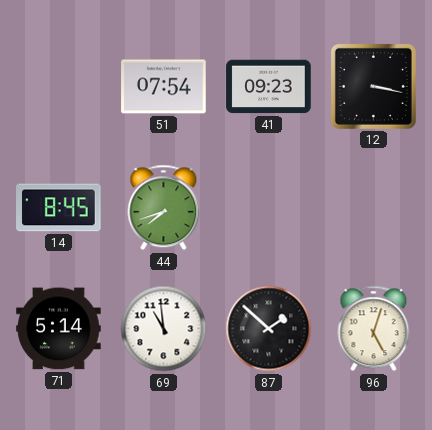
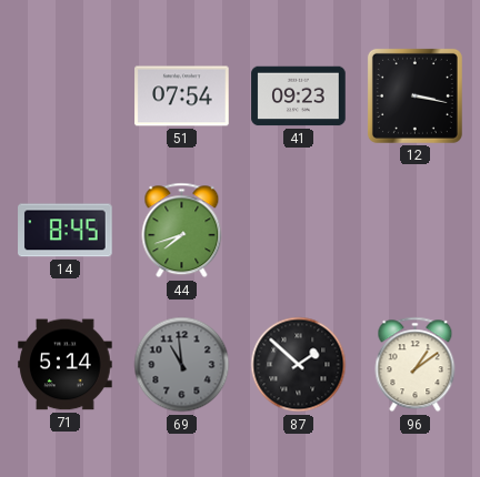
69 dial: white -> grey (182, 365)
96: 5:03 -> 1:09 (416, 365)
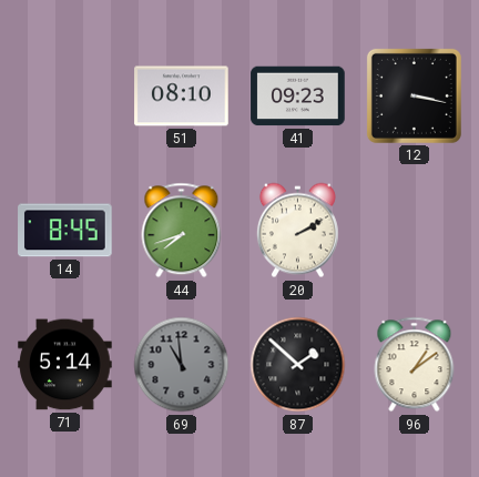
51: 07:54 -> 08:10 (182, 97)
20: none -> 2:10 (297, 231)
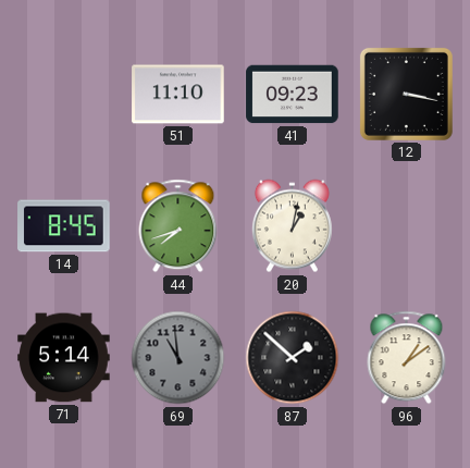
51: 08:10 -> 11:10 (178, 95)
20: 2:10 -> 1:02 (292, 226)
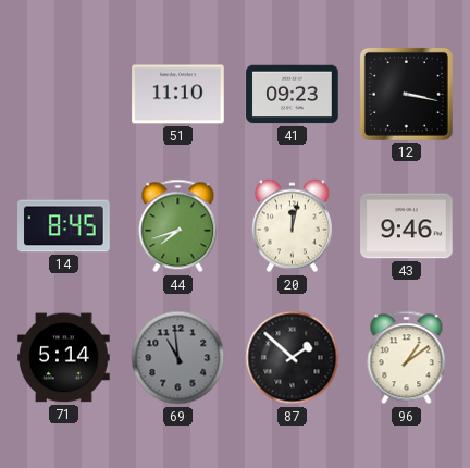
20: 1:02 -> 12:02 (292, 226)
43: none -> 9:46 (407, 226)
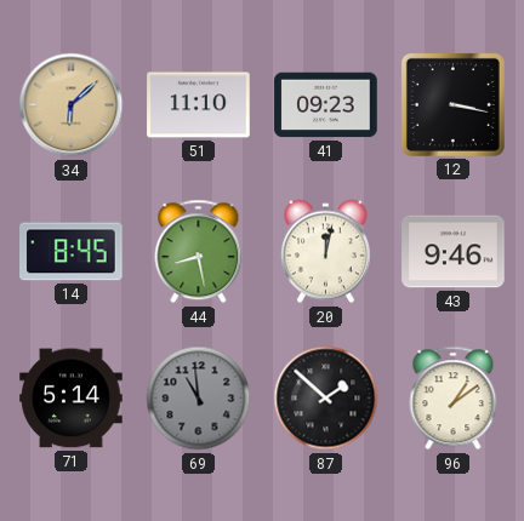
34: none -> 6:08 (72, 105)
44: 7:42 -> 8:28 (199, 252)
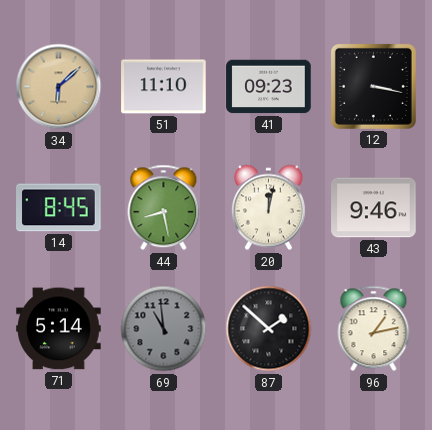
96: 1:09 -> 1:13 (374, 329)
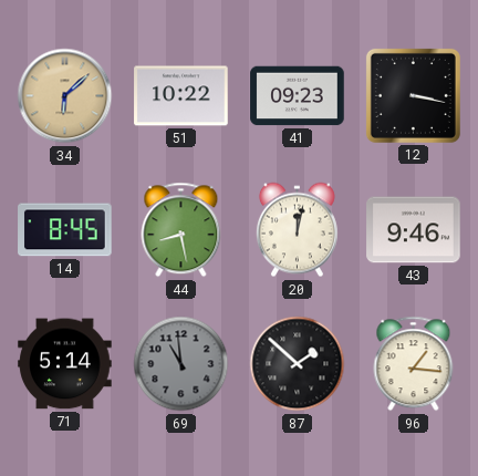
51: 11:10 -> 10:22 (181, 96)
96: 1:13 -> 1:16 (414, 364)
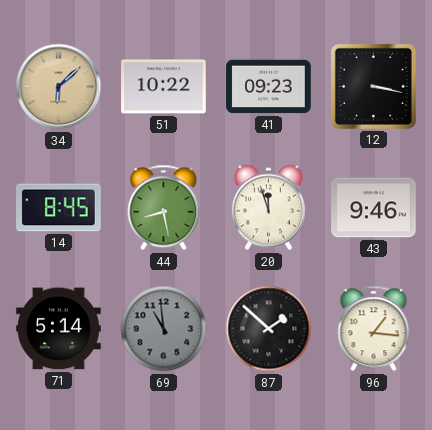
20: 12:02 -> 11:57 (268, 208)
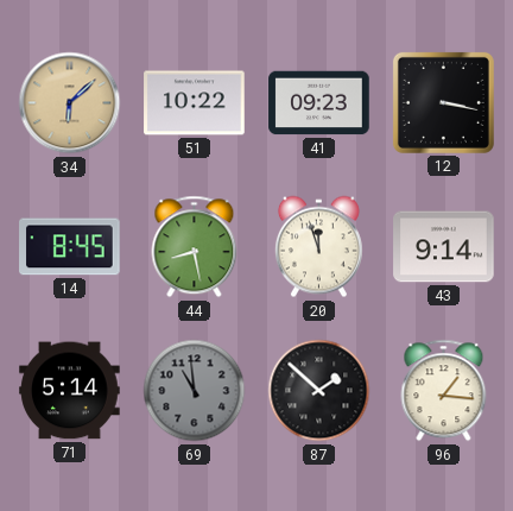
43: 9:46 -> 9:14 (444, 247)
